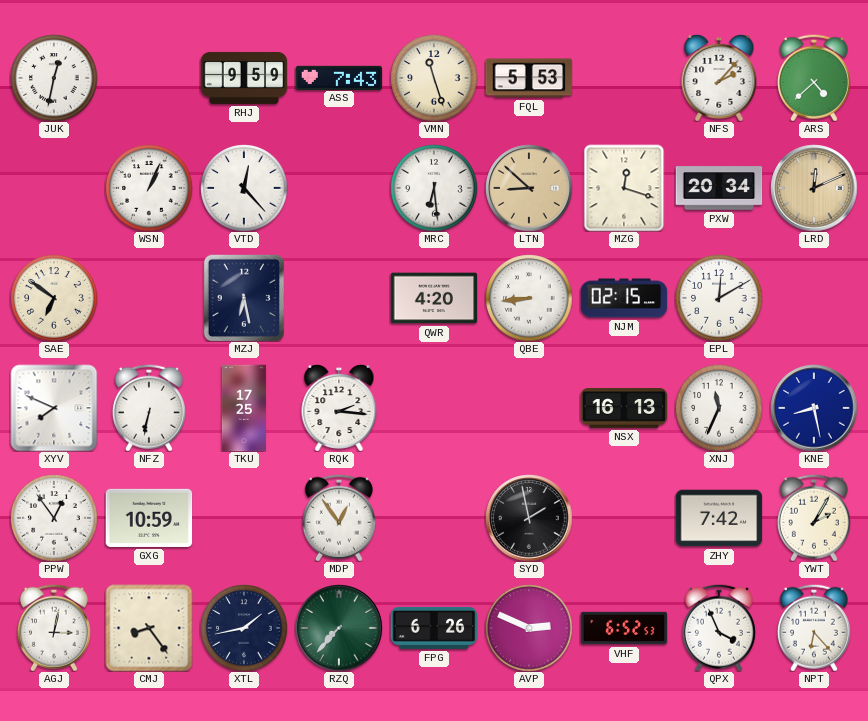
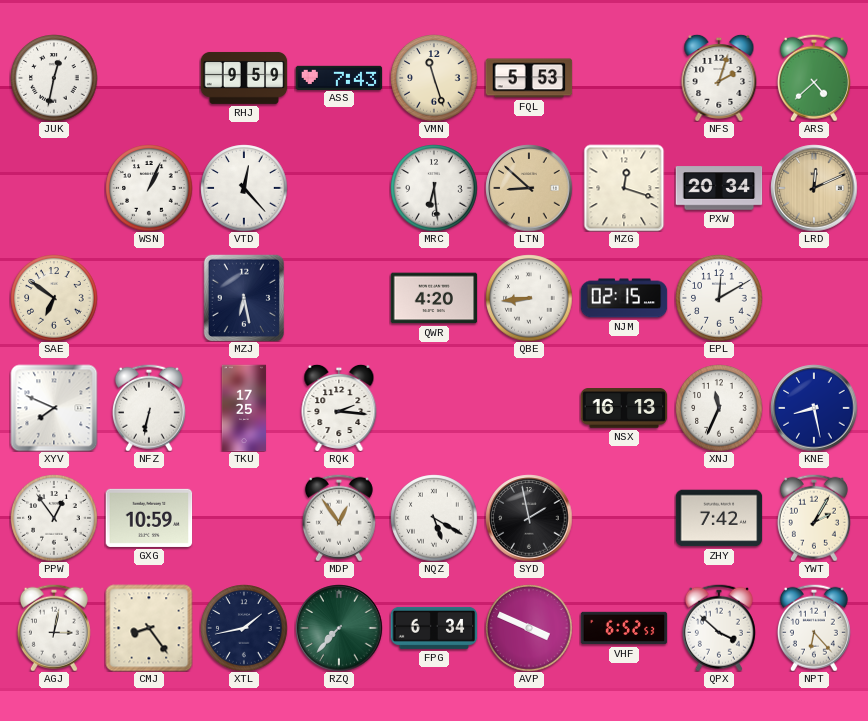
NFS: 2:07 -> 2:03 (719, 78)
NQZ: none -> 5:20 (434, 518)
FPG: 6:26 -> 6:34 (434, 628)
AVP: 2:49 -> 3:49 (529, 628)
QPX: 3:56 -> 3:52 (719, 628)
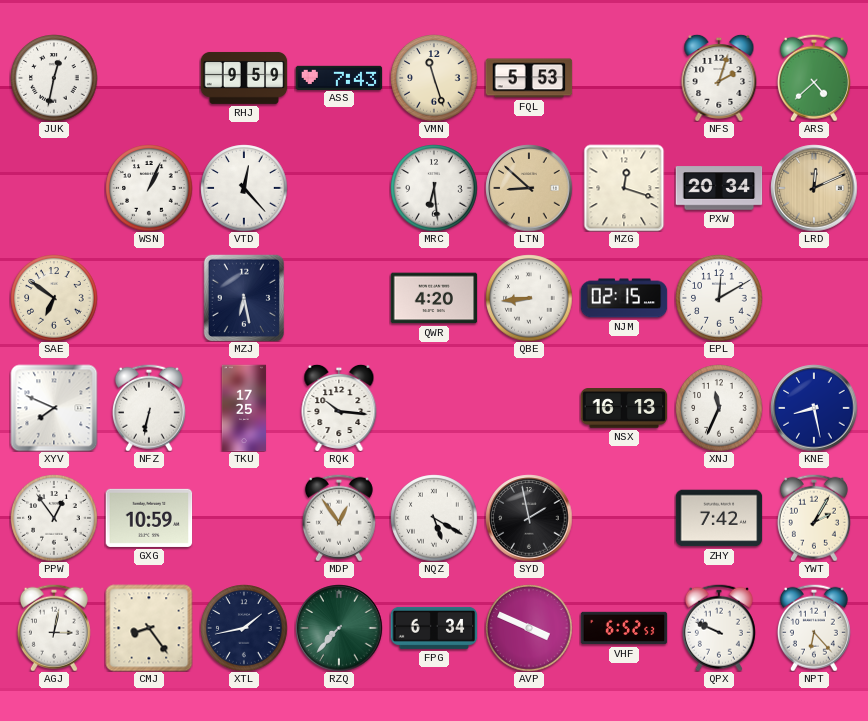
RQK: 2:16 -> 10:16 (339, 408)
QPX: 3:52 -> 9:49 (719, 628)
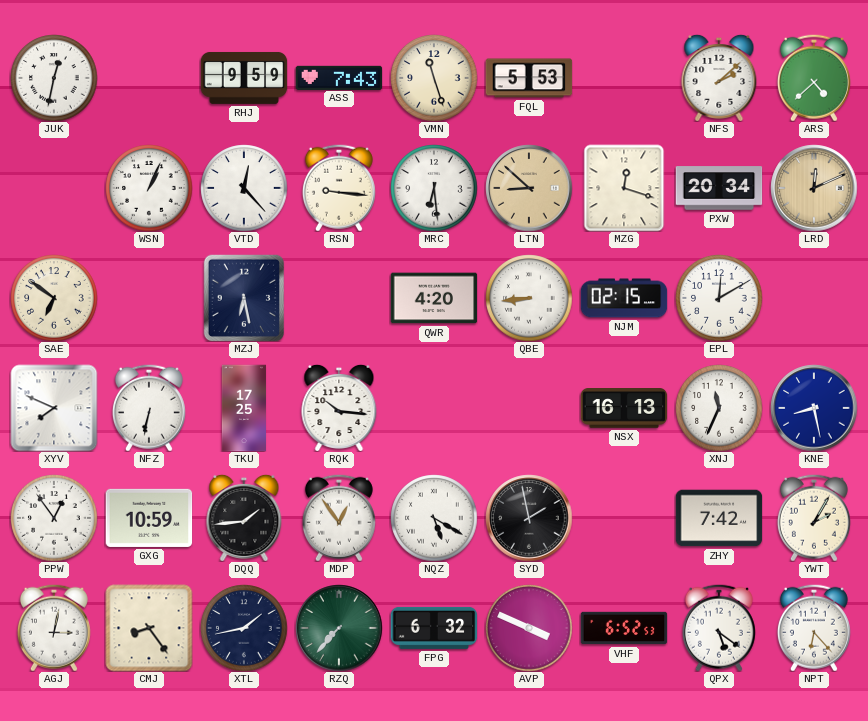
NFS: 2:03 -> 2:08 (719, 78)
RSN: none -> 9:16 (339, 188)
DQQ: none -> 1:44 (244, 518)
FPG: 6:34 -> 6:32 (434, 628)
QPX: 9:49 -> 5:21 (719, 628)
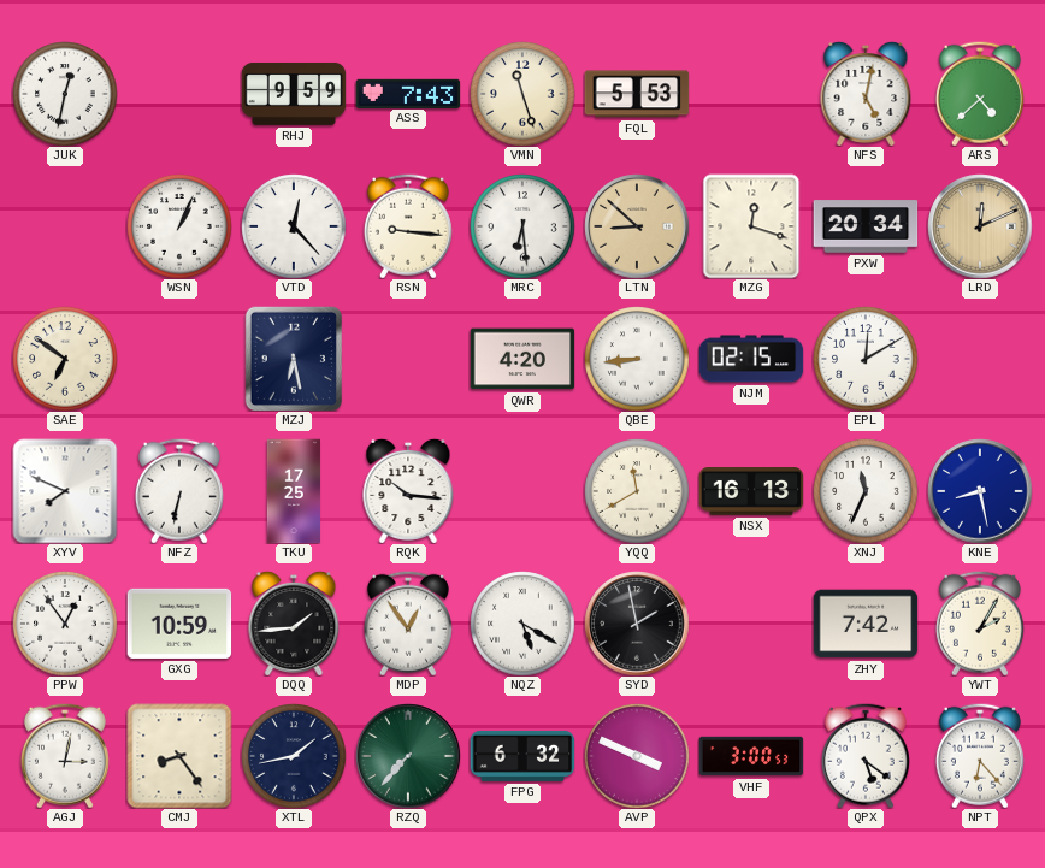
NFS: 2:08 -> 5:02 (866, 94)
YQQ: none -> 11:40 (637, 491)
VHF: 6:52 -> 3:00 (751, 756)
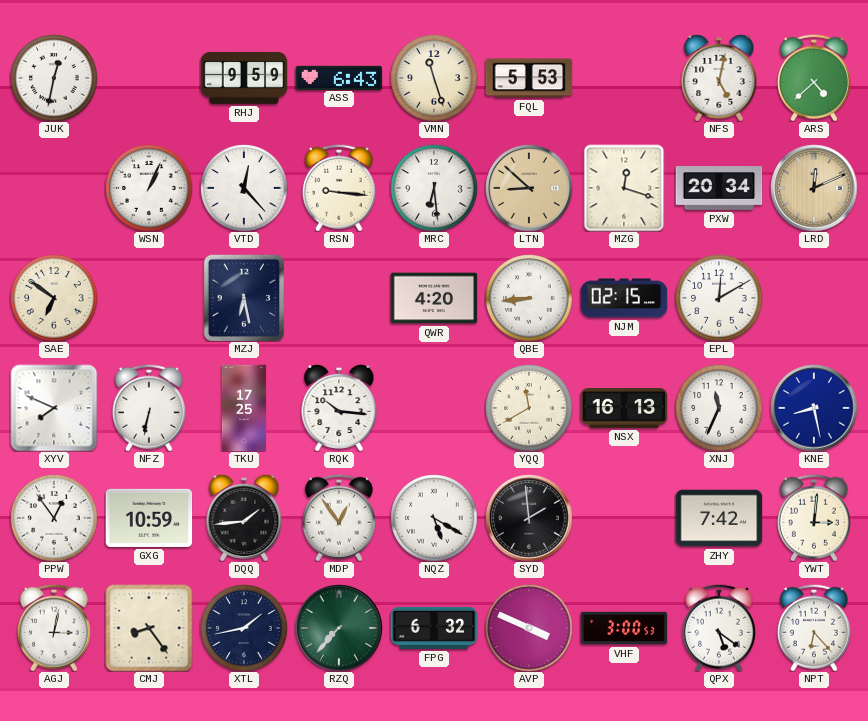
ASS: 7:43 -> 6:43 (339, 77)
SYD: 1:58 -> 1:59 (529, 518)
YWT: 2:05 -> 3:01 (814, 518)
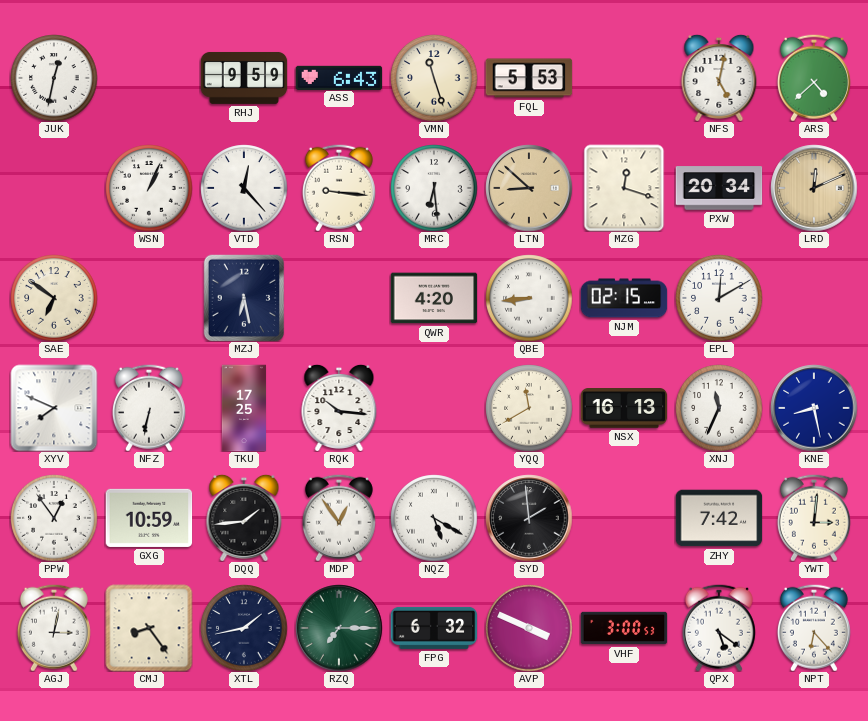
RZQ: 7:37 -> 7:15 (339, 628)
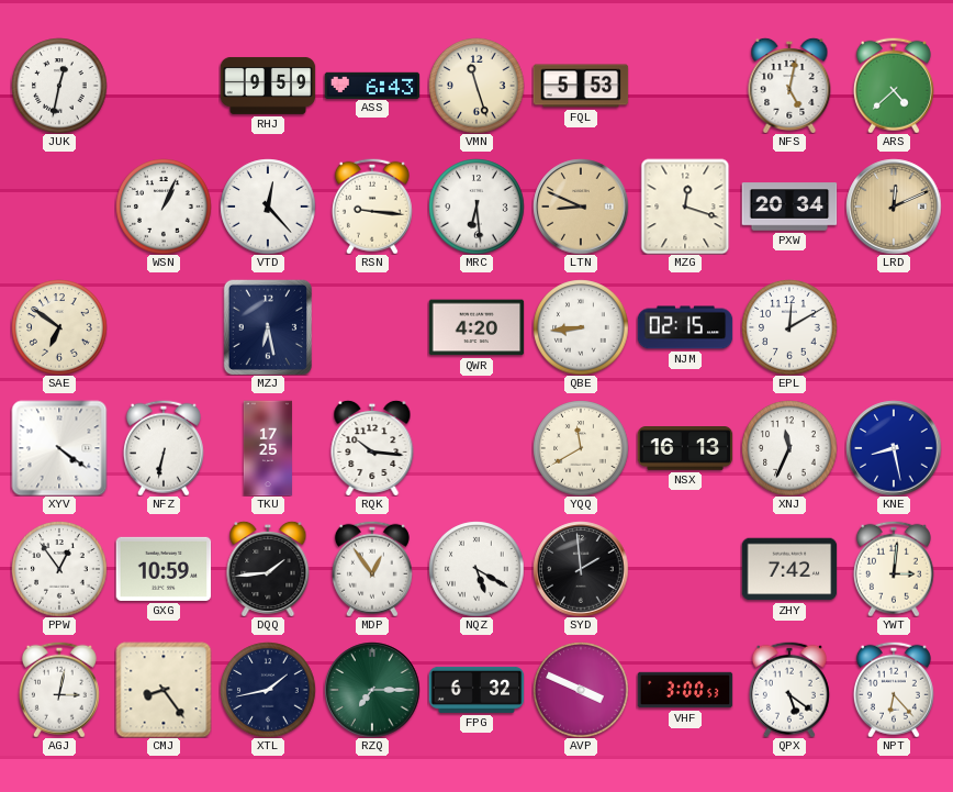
LTN: 8:52 -> 8:49 (581, 207)
XYV: 7:49 -> 4:21 (59, 448)
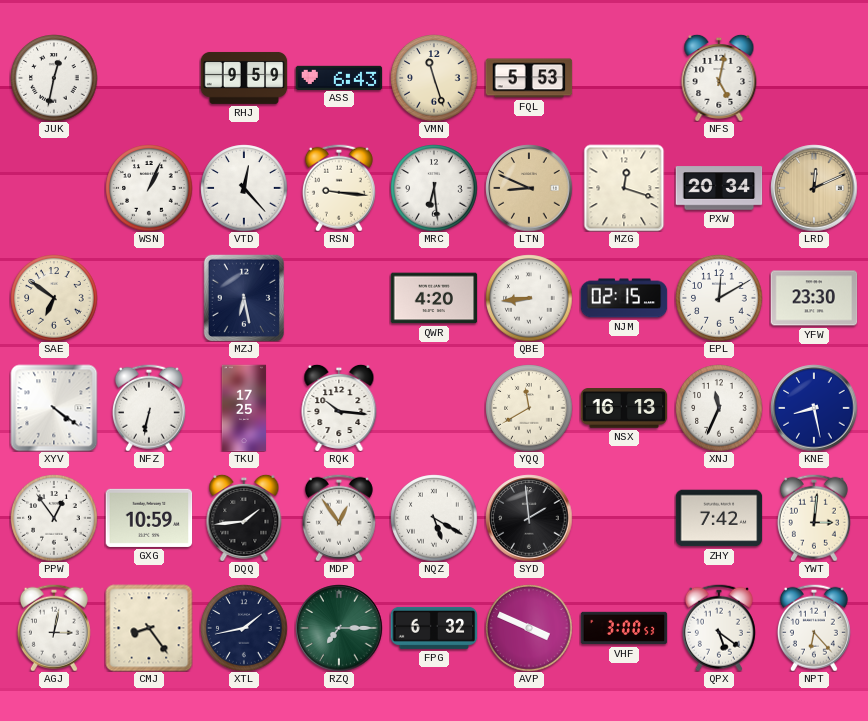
ARS: 4:38 -> none (894, 86)
YFW: none -> 23:30 (814, 298)
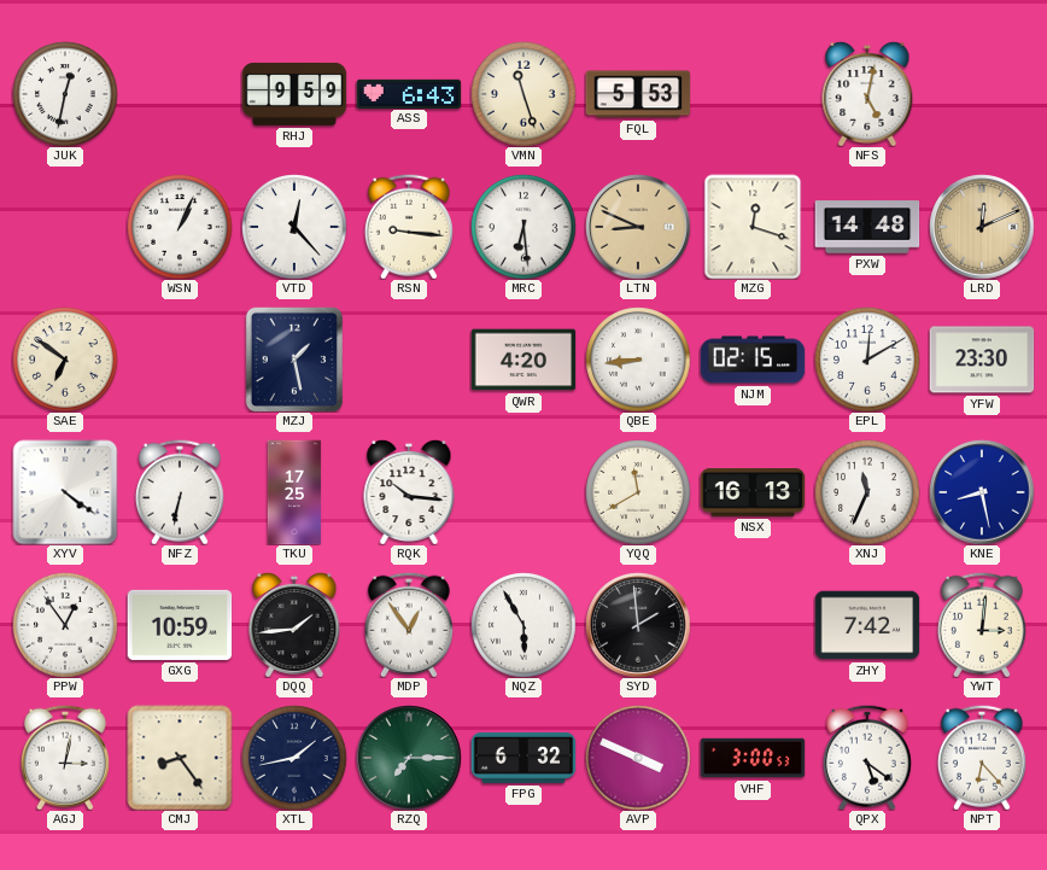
PXW: 20:34 -> 14:48 (867, 227)
MZJ: 6:28 -> 1:28 (294, 360)
NQZ: 5:20 -> 5:55 (523, 625)
